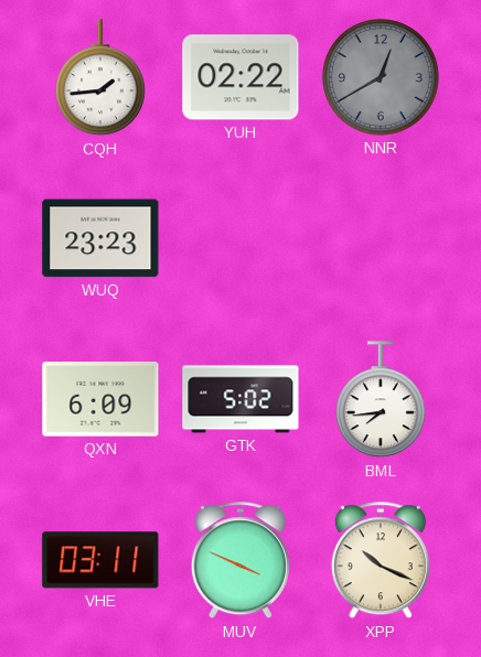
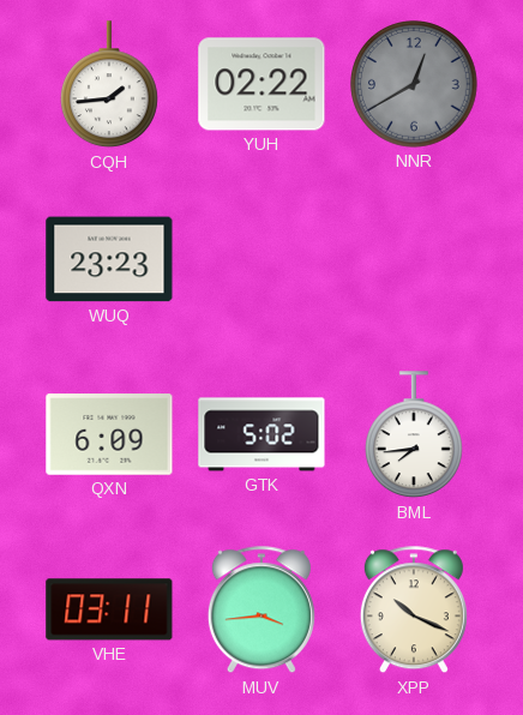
MUV: 3:49 -> 3:44 (261, 611)
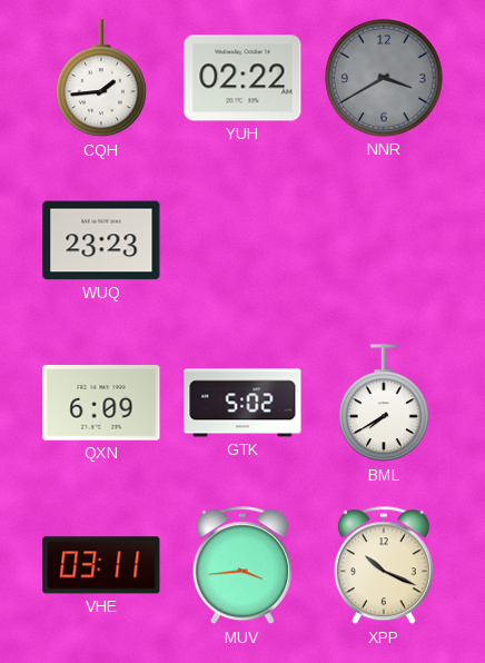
NNR: 12:40 -> 3:40 (385, 79)
BML: 7:44 -> 7:40 (384, 404)
